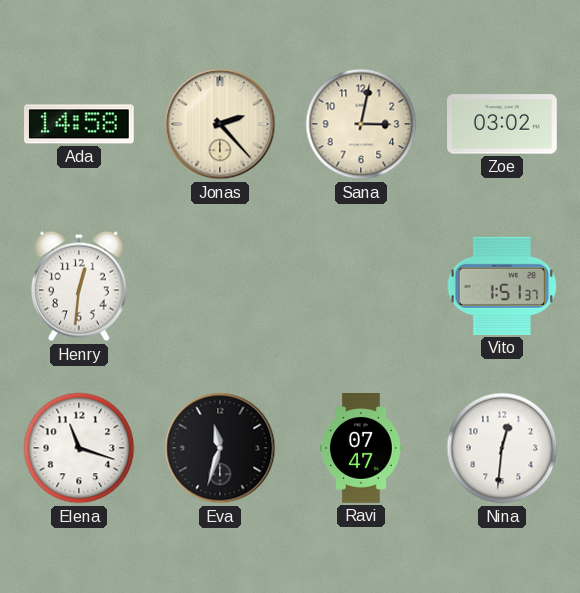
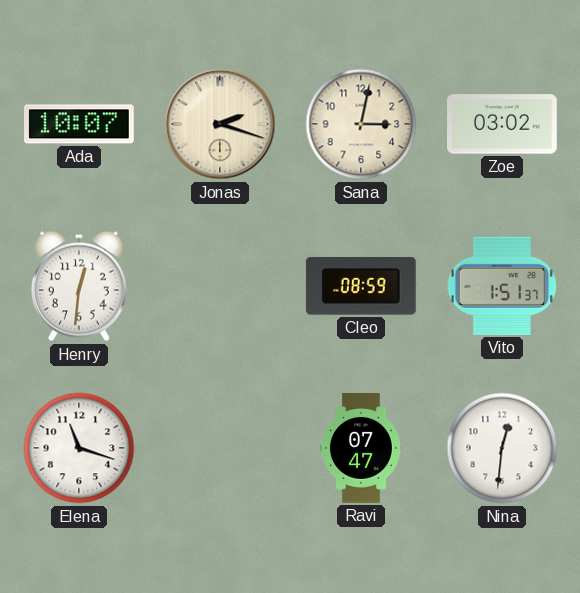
Ada: 14:58 -> 10:07 (80, 124)
Jonas: 2:23 -> 2:18 (220, 124)
Cleo: none -> 08:59 (361, 287)
Eva: 11:33 -> none (220, 448)
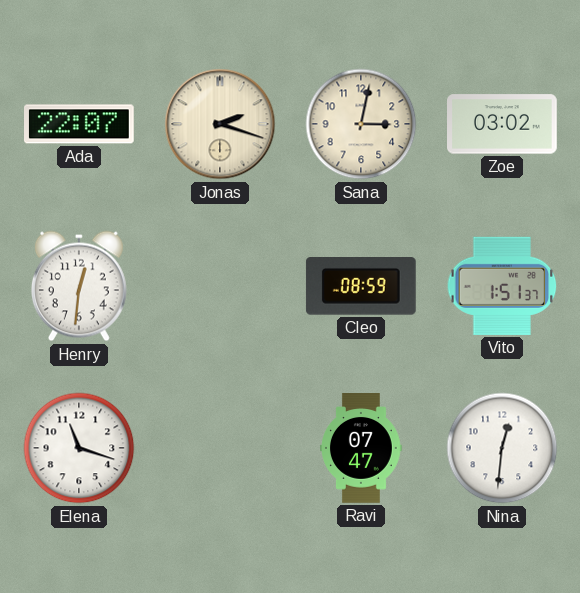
Ada: 10:07 -> 22:07 (80, 124)
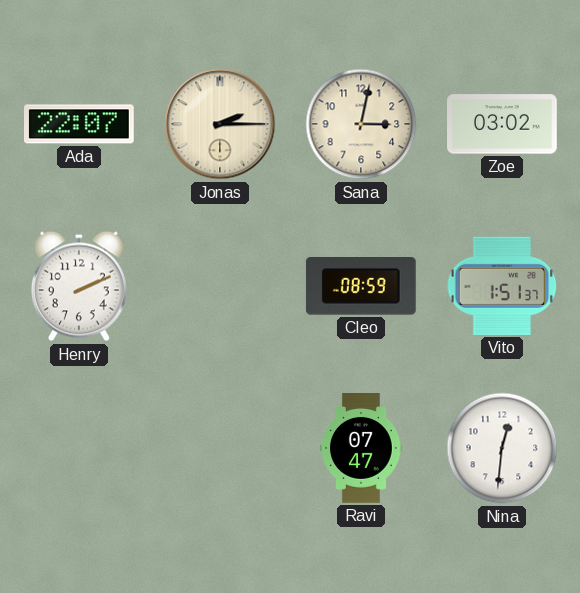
Jonas: 2:18 -> 2:15 (220, 124)
Henry: 12:31 -> 2:11 (79, 286)
Elena: 11:18 -> none (79, 448)
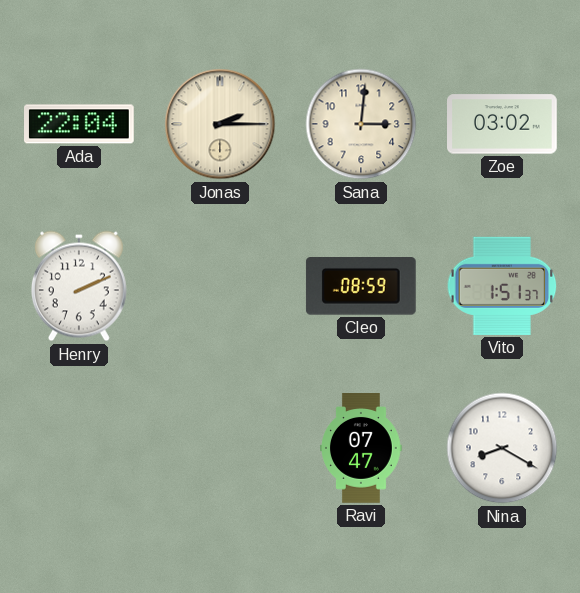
Ada: 22:07 -> 22:04 (80, 124)
Sana: 3:02 -> 3:01 (361, 124)
Nina: 12:31 -> 8:20 (502, 448)
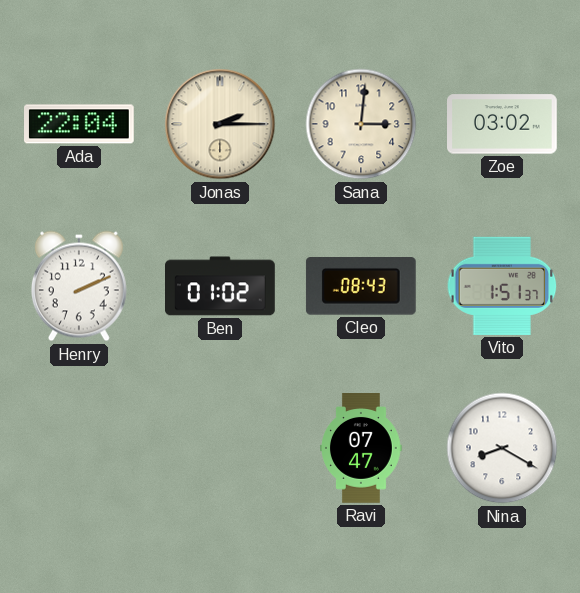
Ben: none -> 01:02 (221, 286)
Cleo: 08:59 -> 08:43 (361, 287)
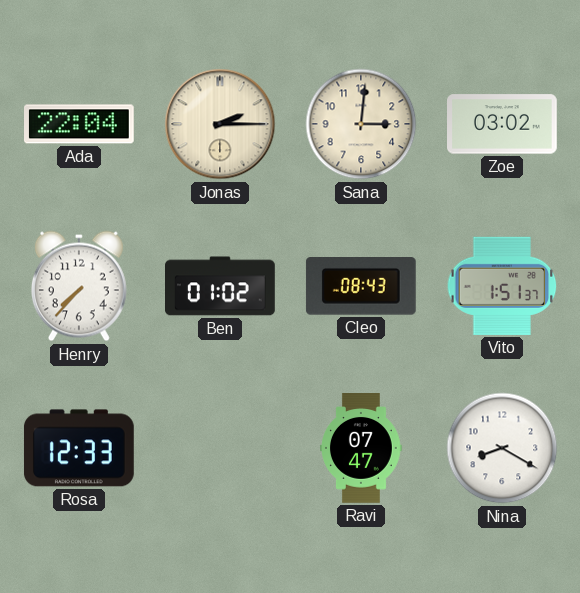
Henry: 2:11 -> 7:37 (79, 286)
Rosa: none -> 12:33 (79, 448)
